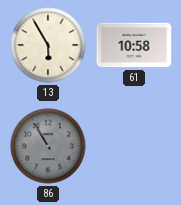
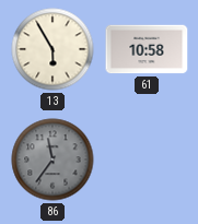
86: 10:55 -> 11:36 (53, 160)
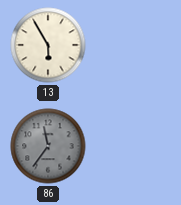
61: 10:58 -> none (147, 49)
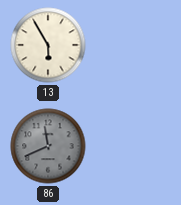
86: 11:36 -> 11:41 (48, 146)
